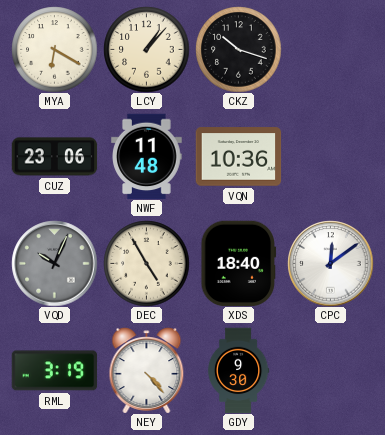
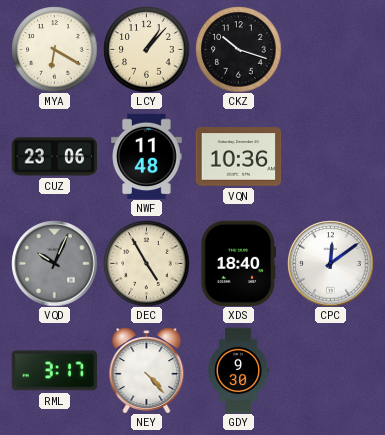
RML: 3:19 -> 3:17 (54, 371)
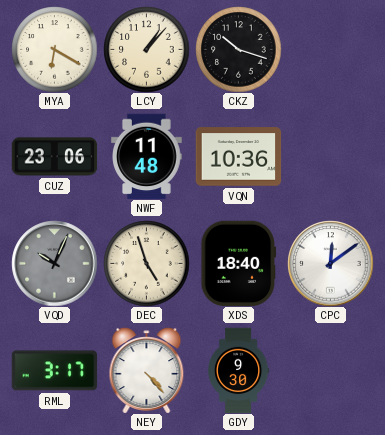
DEC: 4:55 -> 4:57 (146, 263)
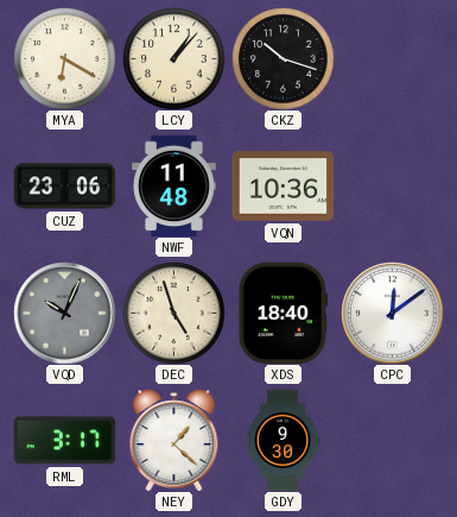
NEY: 4:23 -> 1:22 (174, 440)
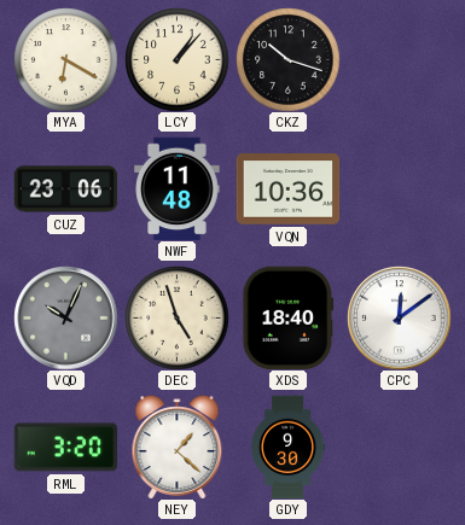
RML: 3:17 -> 3:20 (65, 448)
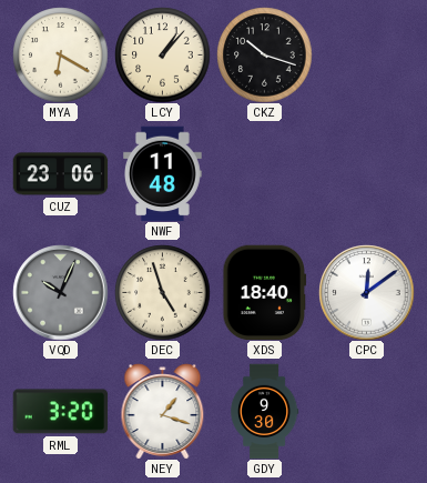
VQN: 10:36 -> none (287, 189)
NEY: 1:22 -> 1:18 (163, 411)
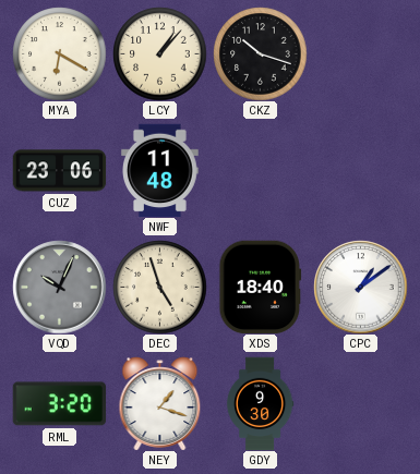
CPC: 12:09 -> 1:09 (360, 287)
